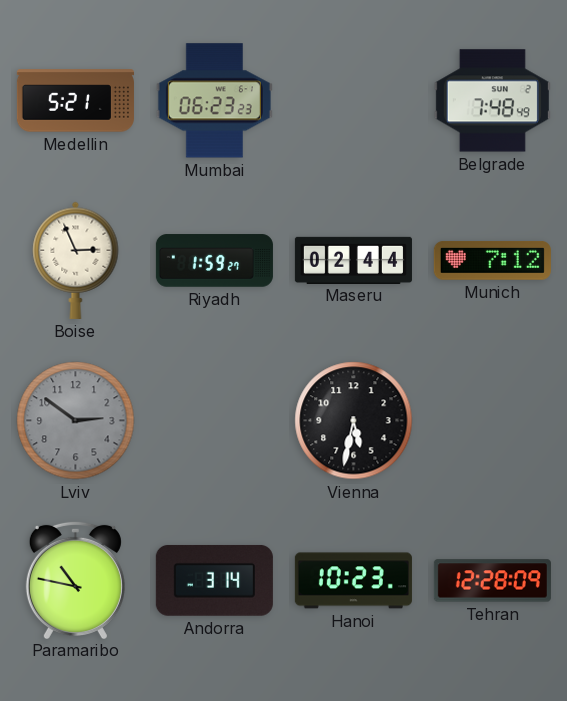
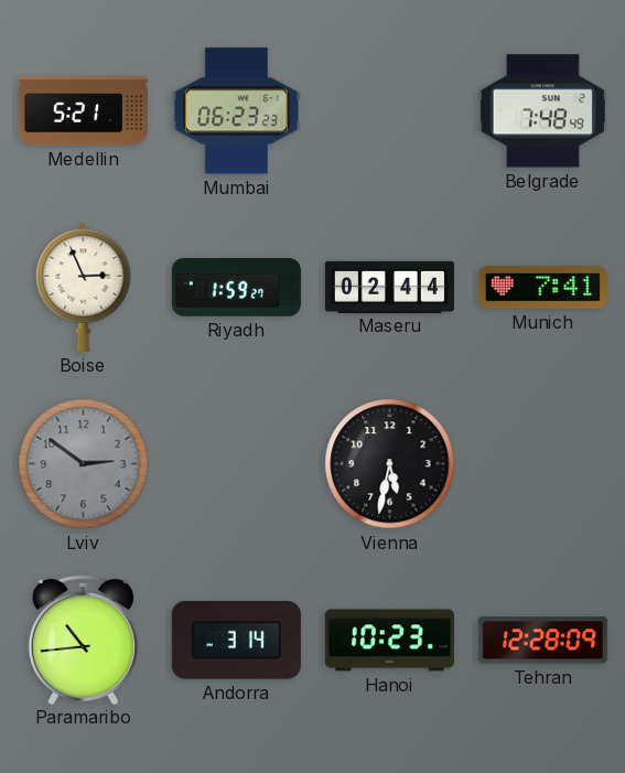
Munich: 7:12 -> 7:41 (542, 288)
Paramaribo: 10:47 -> 10:44 (83, 638)
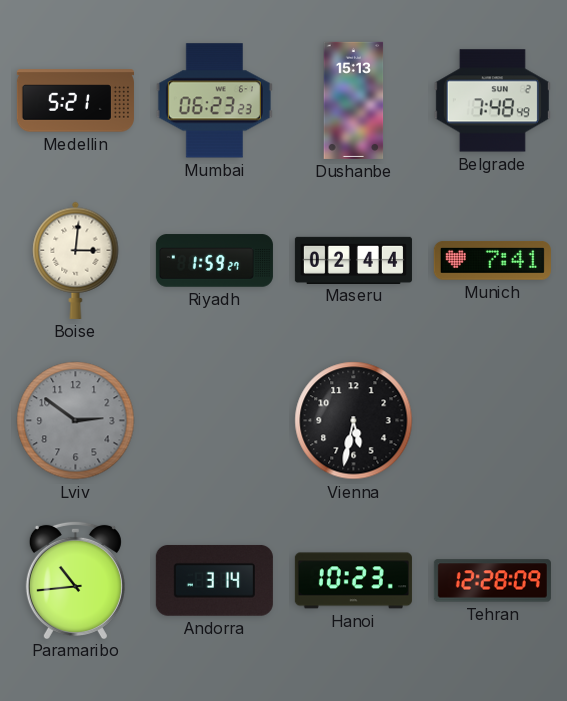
Dushanbe: none -> 15:13 (354, 100)
Boise: 2:56 -> 3:01 (76, 260)
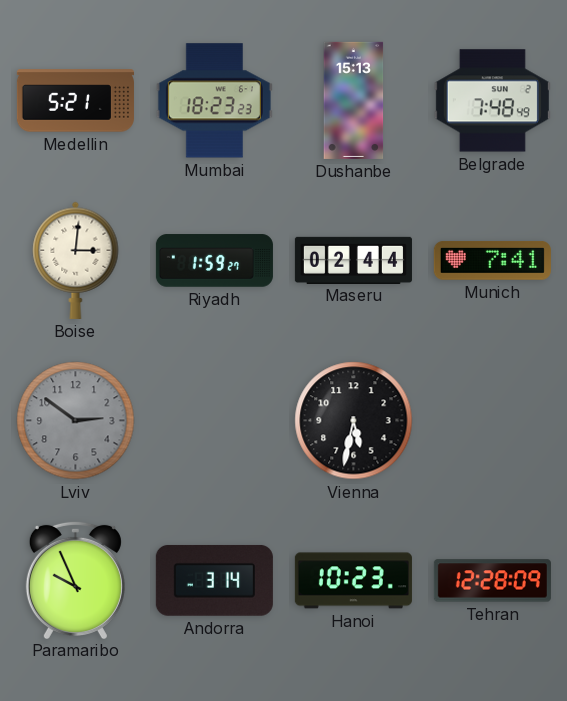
Mumbai: 06:23 -> 18:23 (214, 101)
Paramaribo: 10:44 -> 9:56 (75, 579)
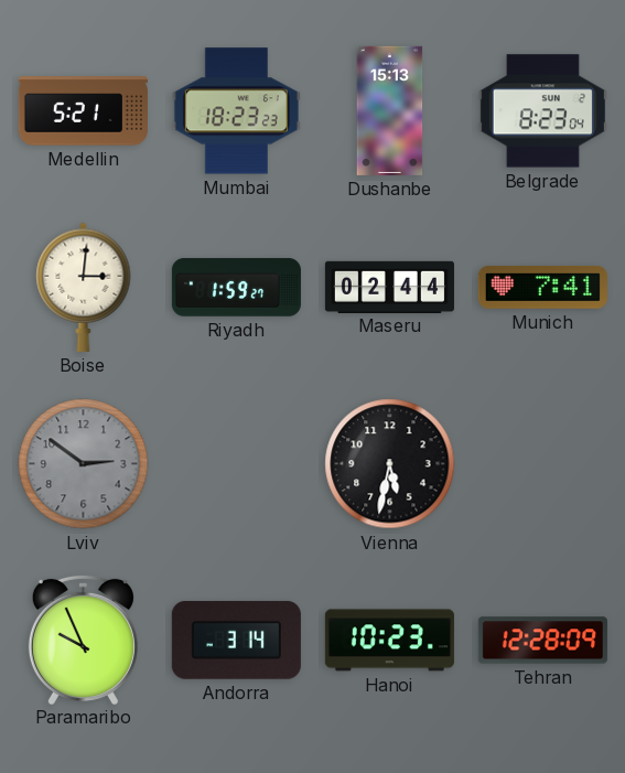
Belgrade: 7:48 -> 8:23 (542, 111)
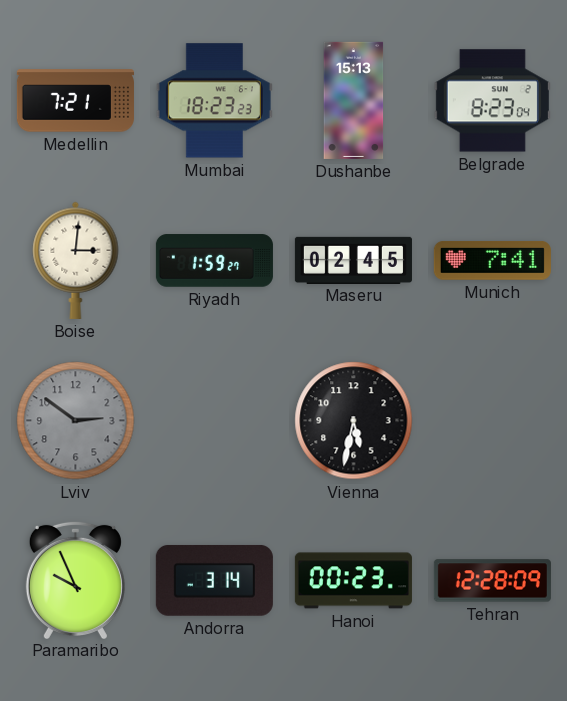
Medellin: 5:21 -> 7:21 (75, 101)
Maseru: 02:44 -> 02:45 (353, 260)
Hanoi: 10:23 -> 00:23 (353, 581)
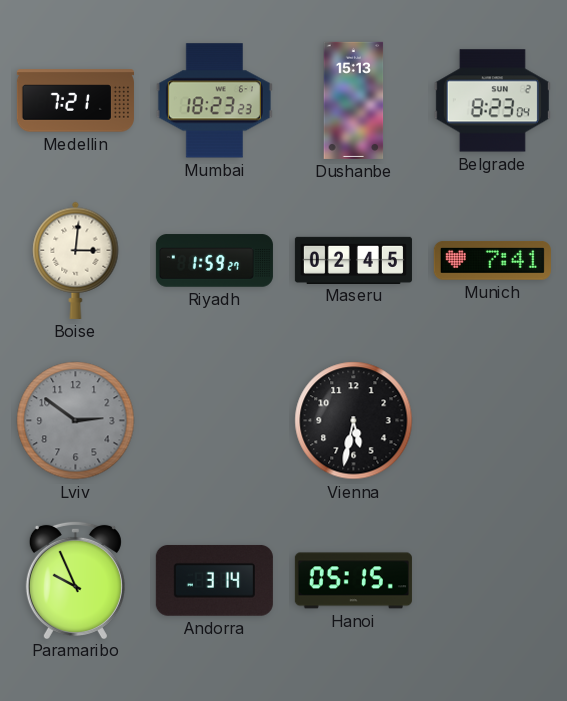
Hanoi: 00:23 -> 05:15 (353, 581)
Tehran: 12:28 -> none (492, 581)
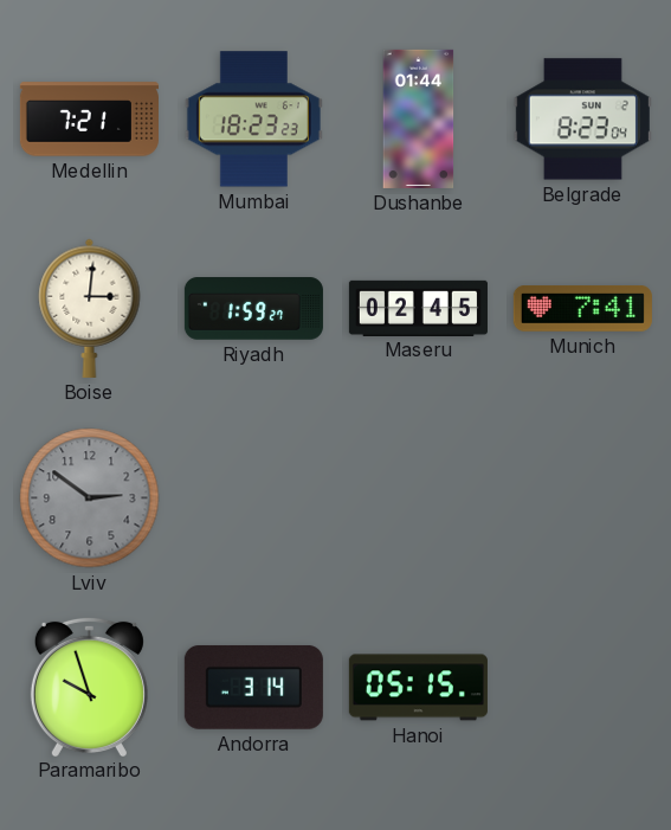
Dushanbe: 15:13 -> 01:44 (419, 118)
Vienna: 5:32 -> none (354, 421)
Paramaribo: 9:56 -> 9:57 (89, 686)
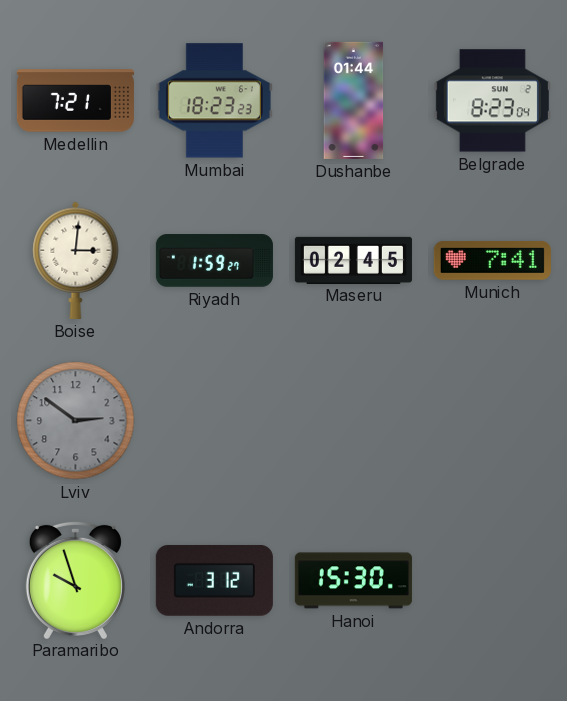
Andorra: 3:14 -> 3:12 (214, 580)
Hanoi: 05:15 -> 15:30 (353, 581)
